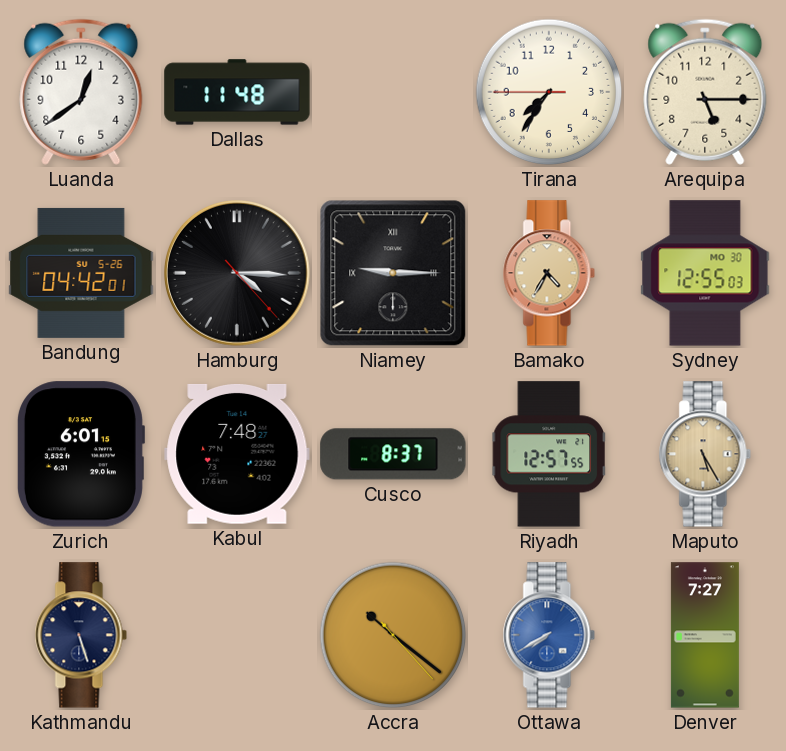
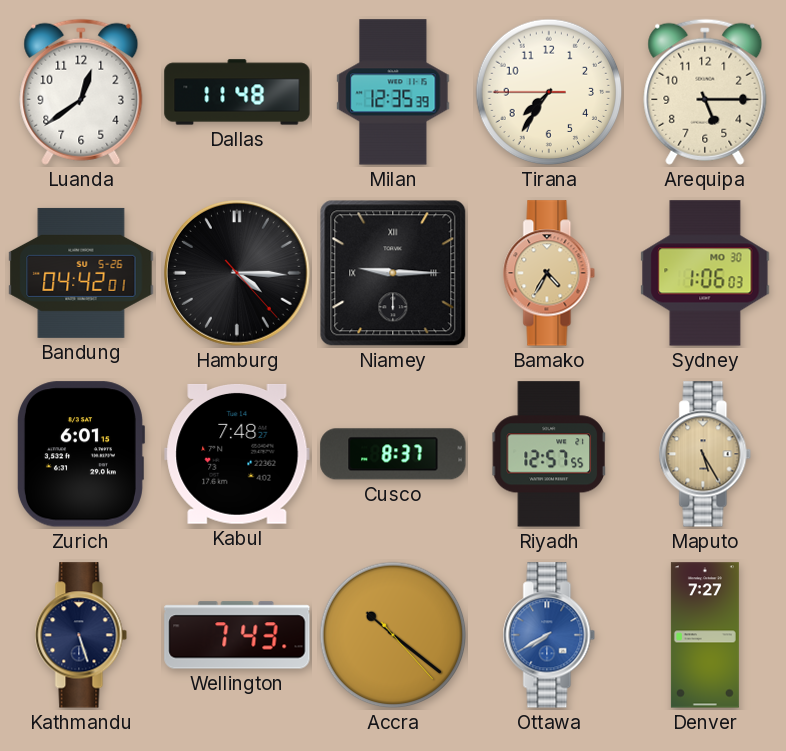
Milan: none -> 12:35 (393, 92)
Sydney: 12:55 -> 1:06 (705, 273)
Wellington: none -> 7:43 (237, 635)
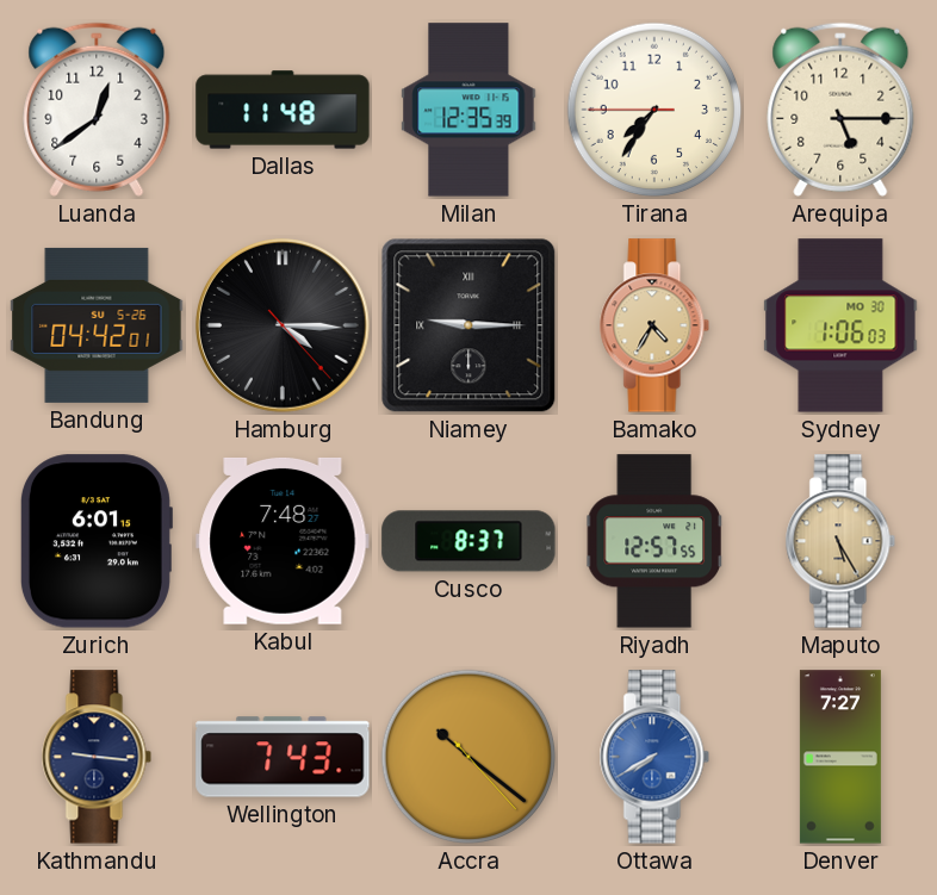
Kathmandu: 5:27 -> 9:16 (97, 757)
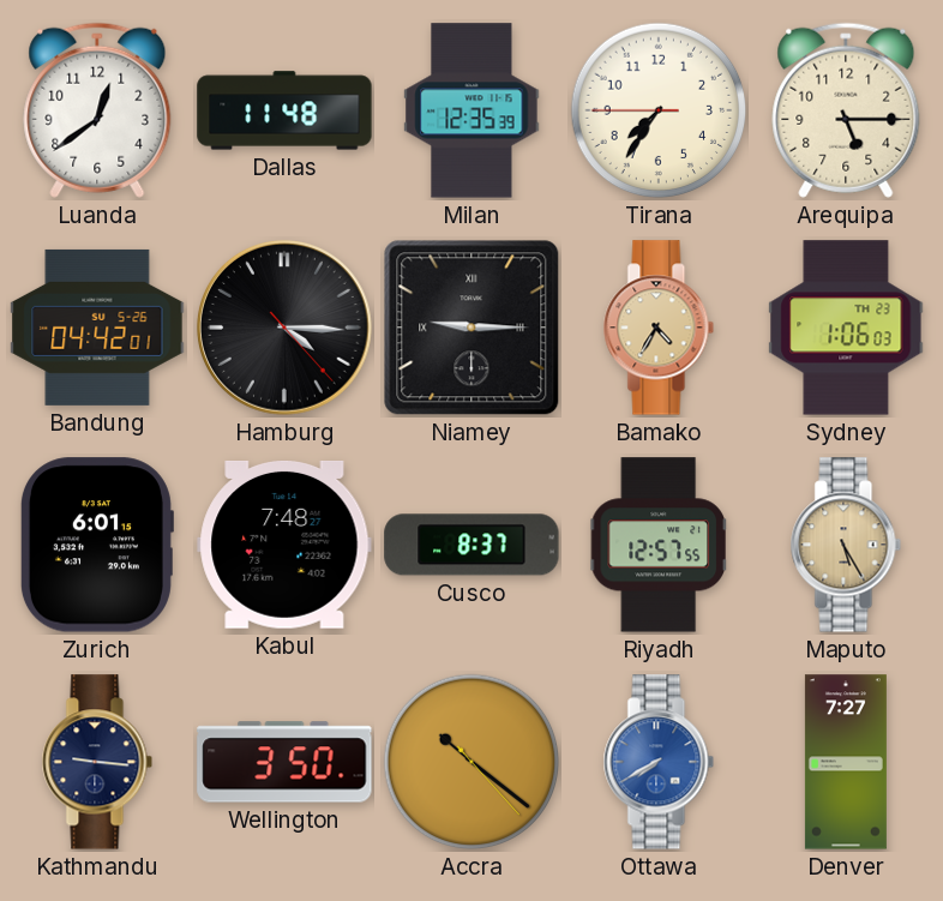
Sydney date: MO 30 -> TH 23 (846, 328)
Wellington: 7:43 -> 3:50 (284, 762)
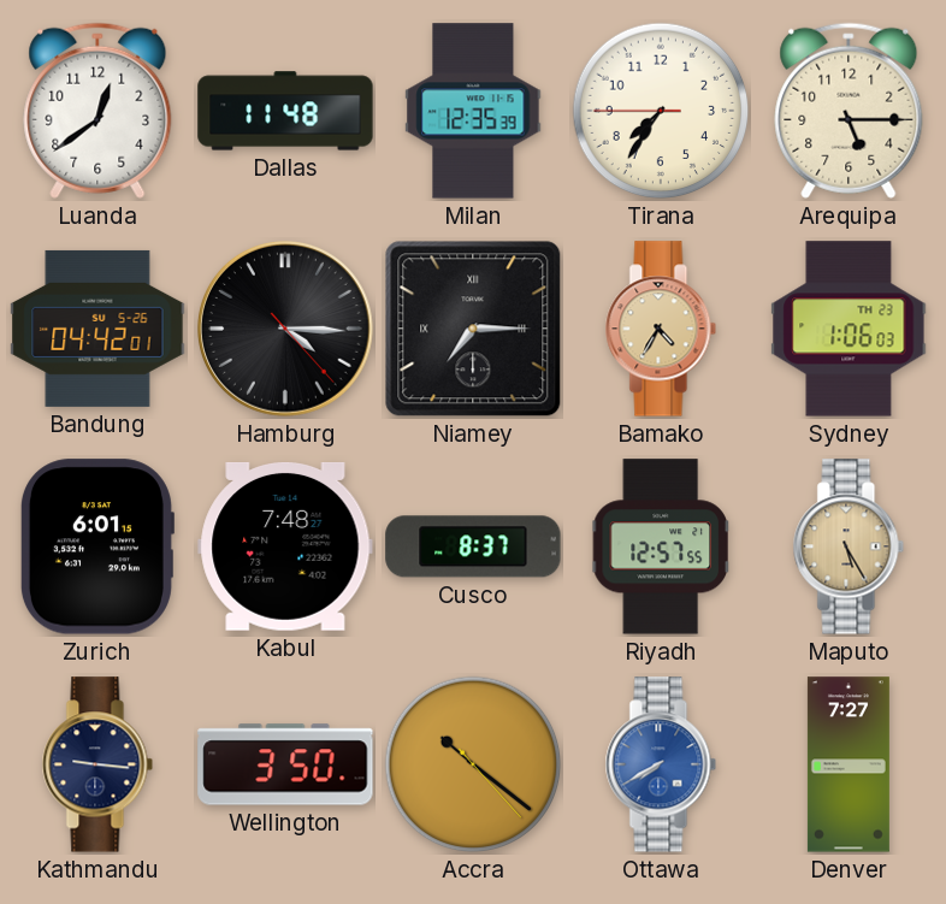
Niamey: 9:15 -> 7:15 (473, 329)
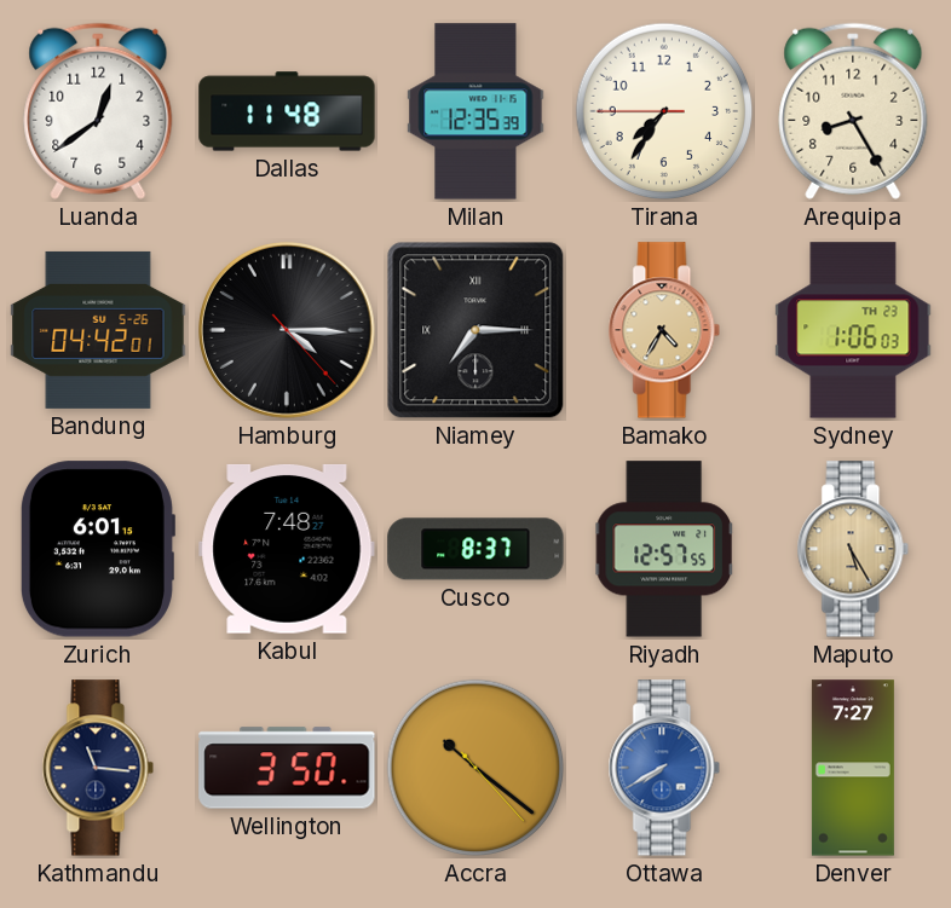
Arequipa: 5:15 -> 8:25 (853, 111)
Kathmandu: 9:16 -> 11:16 (98, 768)
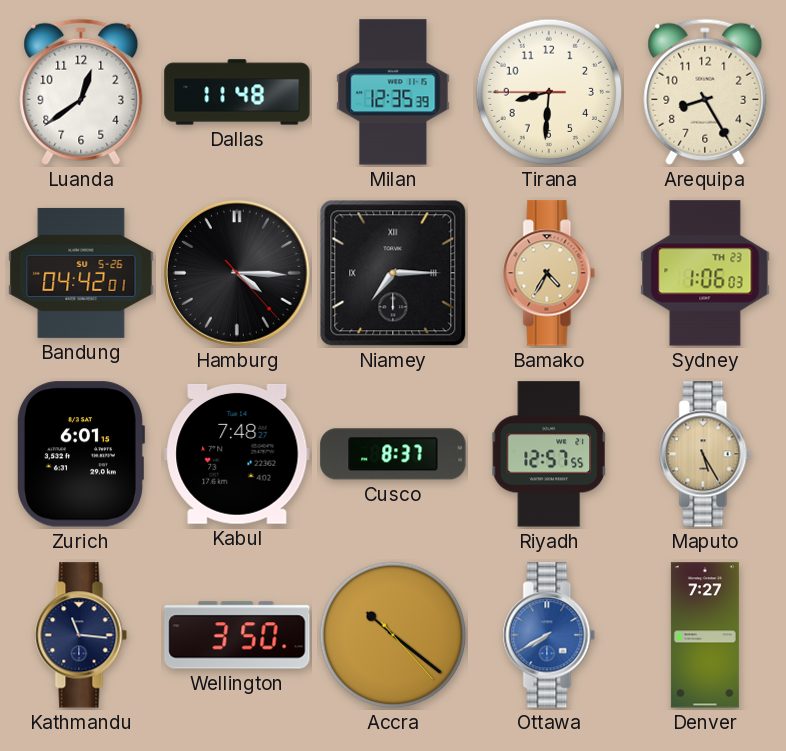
Tirana: 7:35 -> 8:30 (549, 92)
